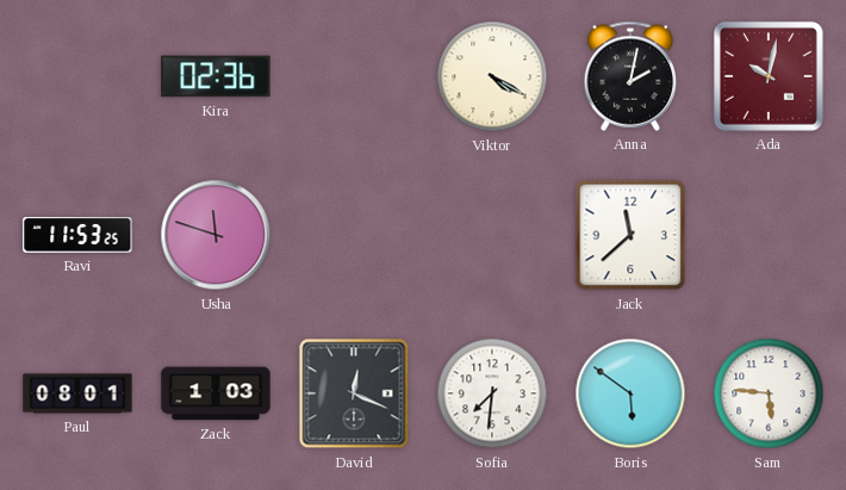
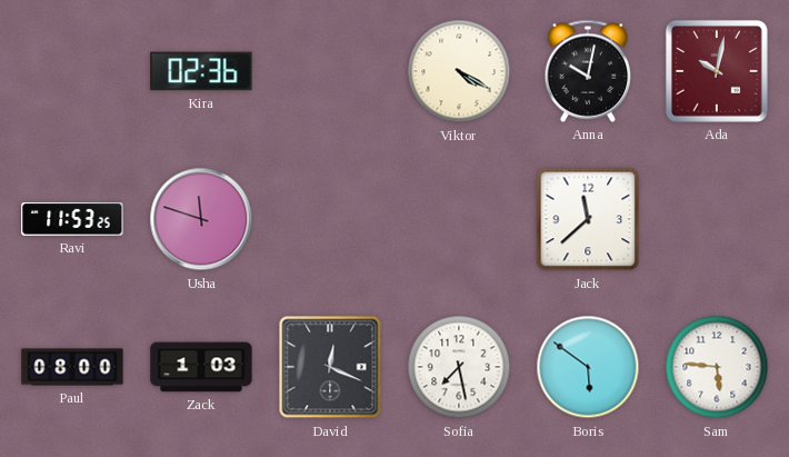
Anna: 2:02 -> 10:02 (588, 71)
Paul: 08:01 -> 08:00 (72, 367)
Sofia: 7:31 -> 7:28 (459, 367)
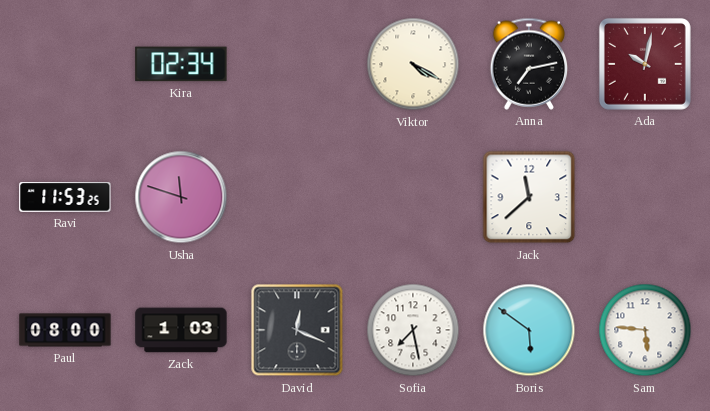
Kira: 02:36 -> 02:34 (181, 64)
Anna: 10:02 -> 7:13 (529, 64)
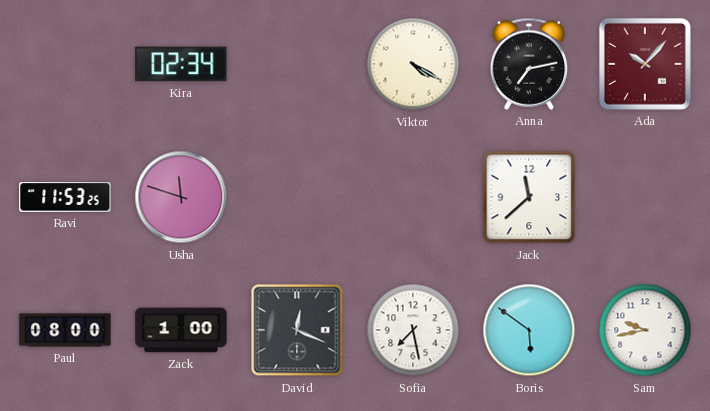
Ada: 10:02 -> 10:07 (645, 64)
Zack: 1:03 -> 1:00 (181, 330)
Sam: 5:46 -> 9:43 (645, 330)
